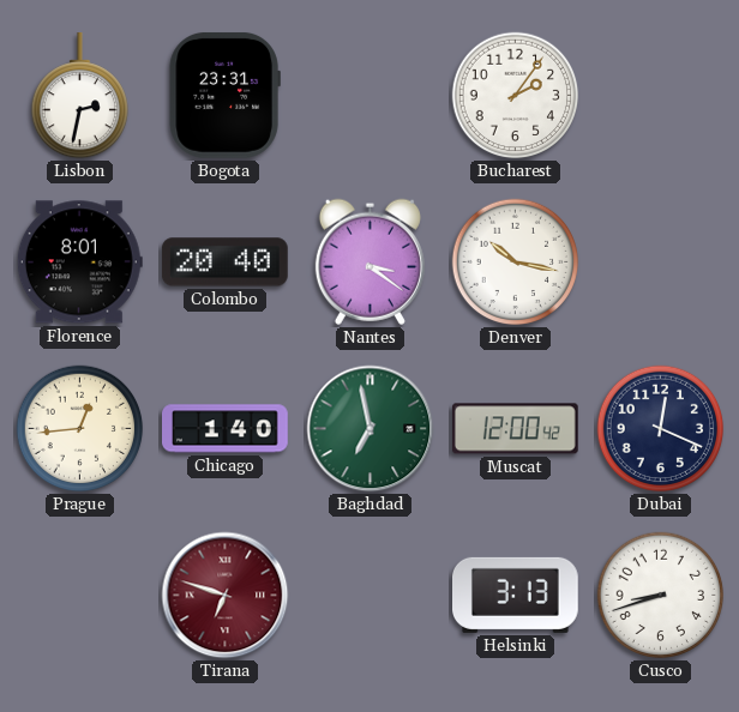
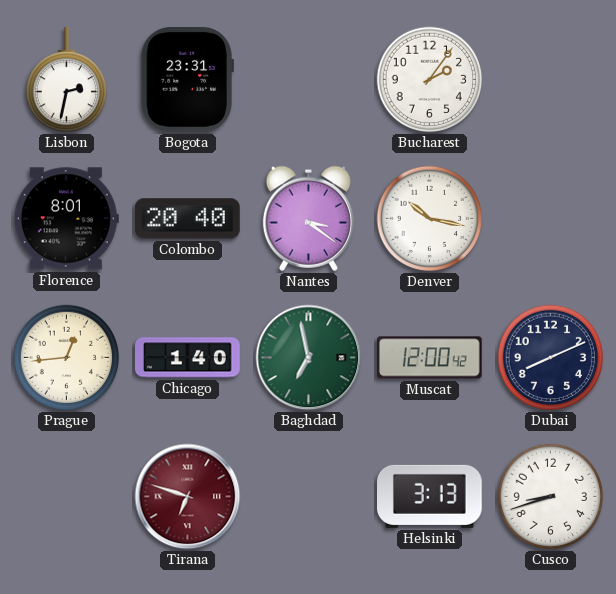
Dubai: 12:19 -> 8:11 (551, 358)
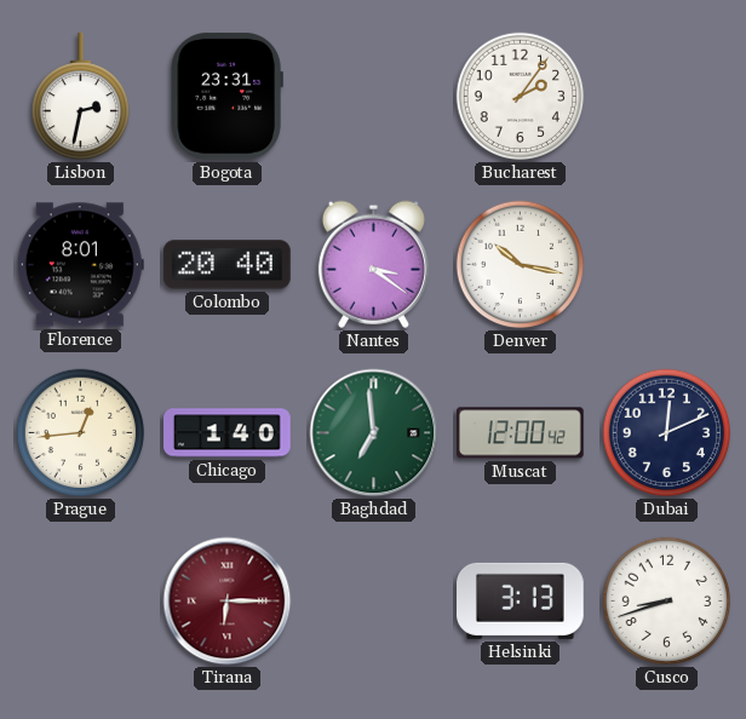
Baghdad: 6:58 -> 6:59 (374, 433)
Dubai: 8:11 -> 12:11 (667, 433)
Tirana: 6:48 -> 6:15 (228, 602)
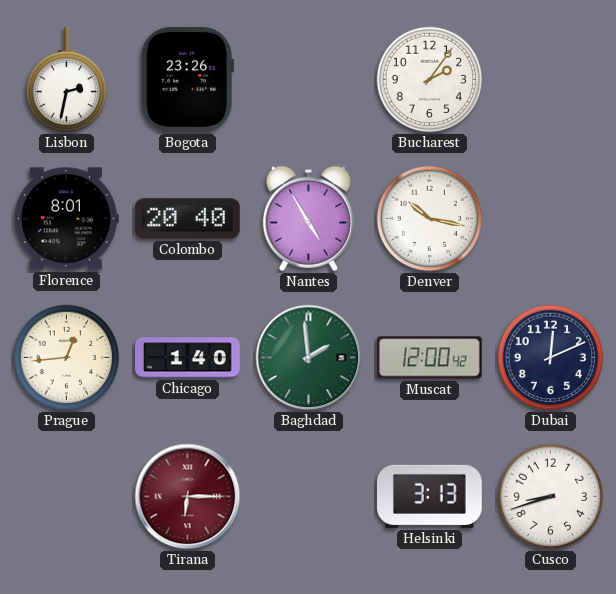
Bogota: 23:31 -> 23:26 (187, 79)
Nantes: 3:21 -> 4:55 (308, 218)
Baghdad: 6:59 -> 1:59 (309, 358)
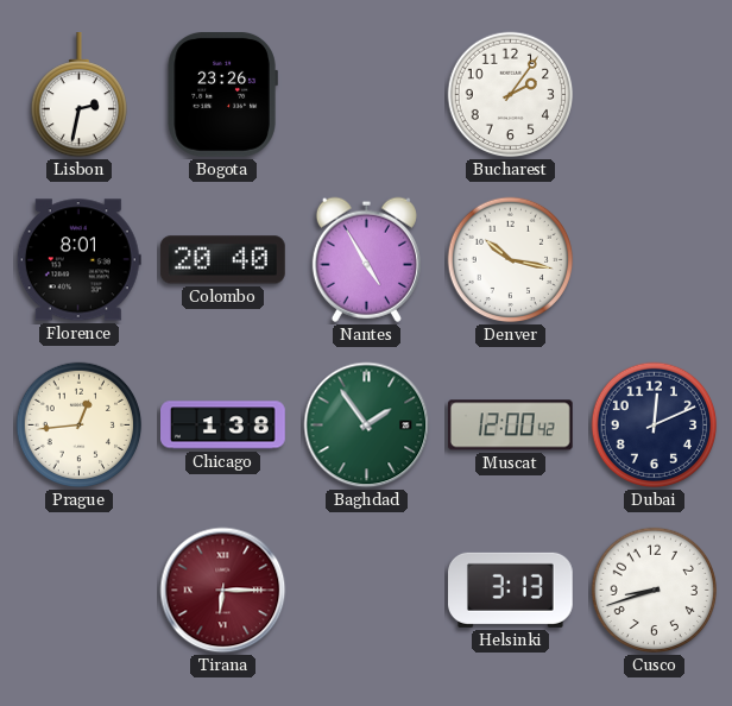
Chicago: 1:40 -> 1:38 (223, 426)
Baghdad: 1:59 -> 1:54 (367, 426)
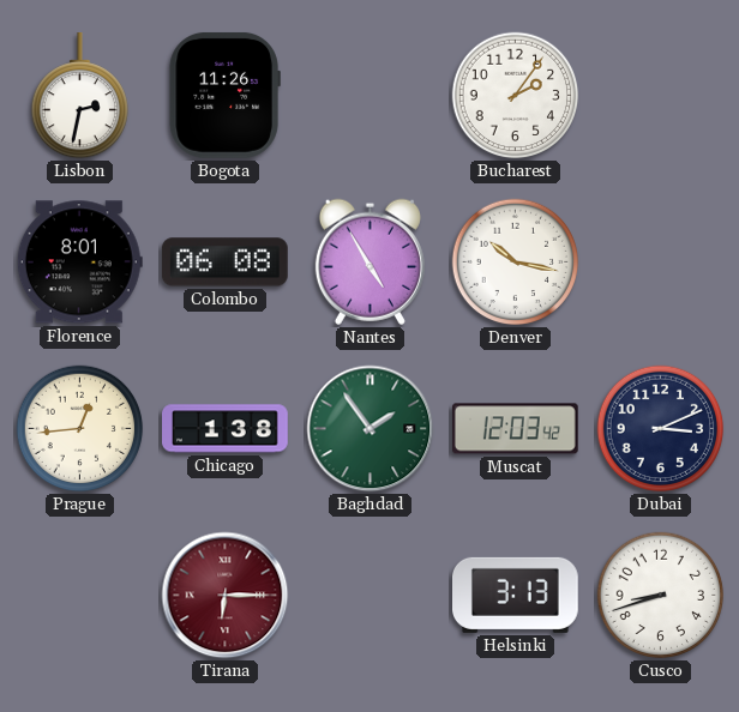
Bogota: 23:26 -> 11:26 (224, 95)
Colombo: 20:40 -> 06:08 (224, 263)
Muscat: 12:00 -> 12:03 (515, 429)
Dubai: 12:11 -> 3:11 (661, 429)
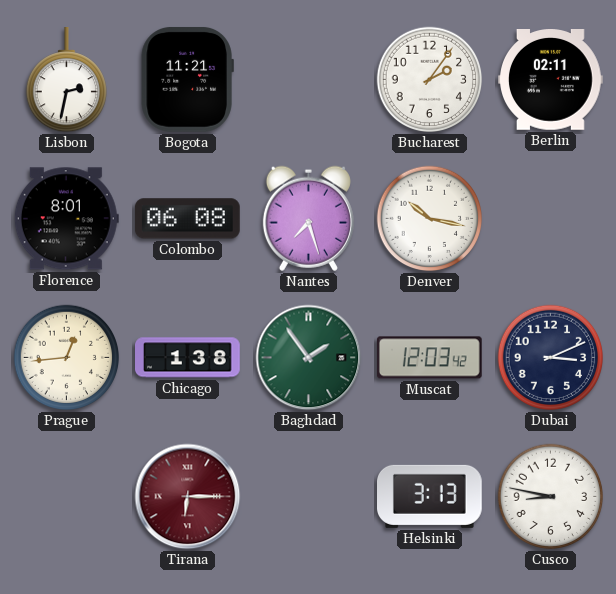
Bogota: 11:26 -> 11:21 (187, 79)
Berlin: none -> 02:11 (551, 80)
Nantes: 4:55 -> 7:27 (308, 218)
Cusco: 8:42 -> 8:47 (551, 497)
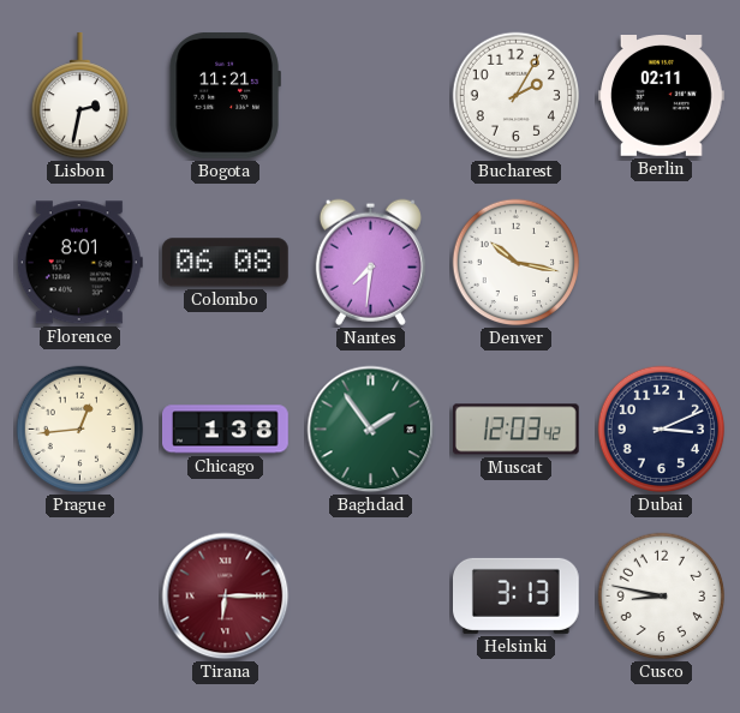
Bucharest: 2:06 -> 2:05 (517, 96)
Nantes: 7:27 -> 7:31 (370, 262)
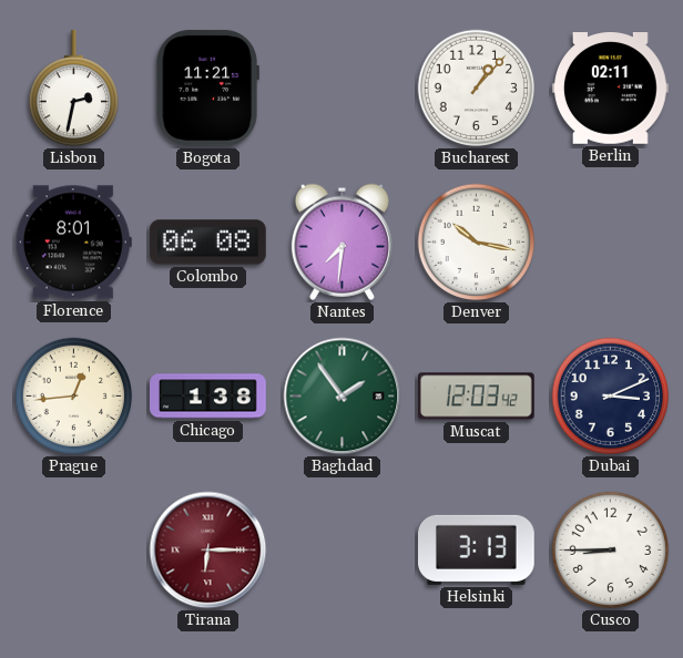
Bucharest: 2:05 -> 1:07 (477, 89)
Cusco: 8:47 -> 8:45 (611, 551)
